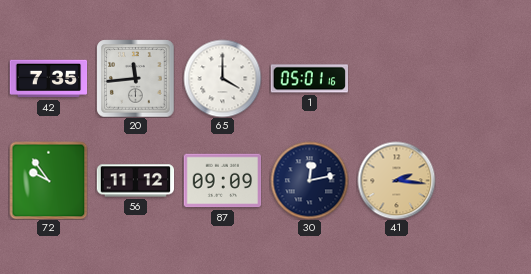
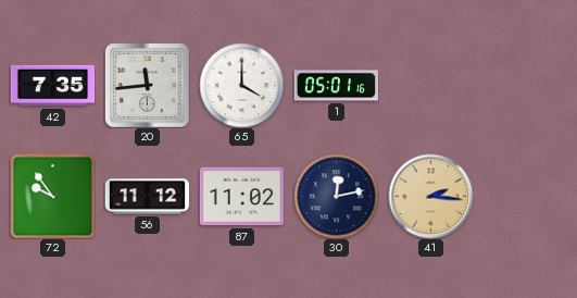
87: 09:09 -> 11:02 (241, 197)
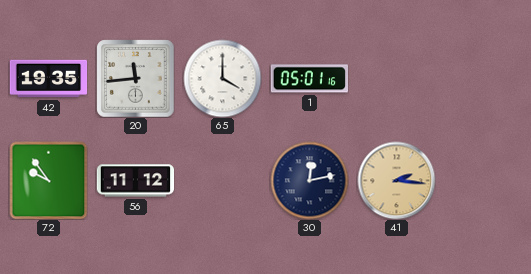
42: 7:35 -> 19:35 (48, 79)
87: 11:02 -> none (241, 197)
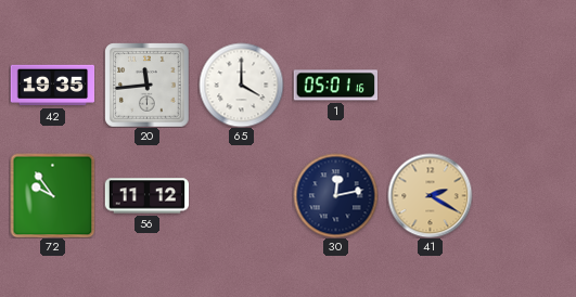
41: 2:16 -> 2:20 (430, 195)
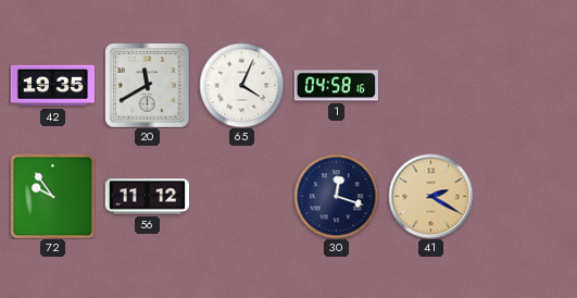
20: 11:44 -> 11:40 (147, 85)
65: 4:00 -> 4:04 (241, 85)
1: 05:01 -> 04:58 (336, 86)
30: 12:13 -> 12:18 (336, 196)
